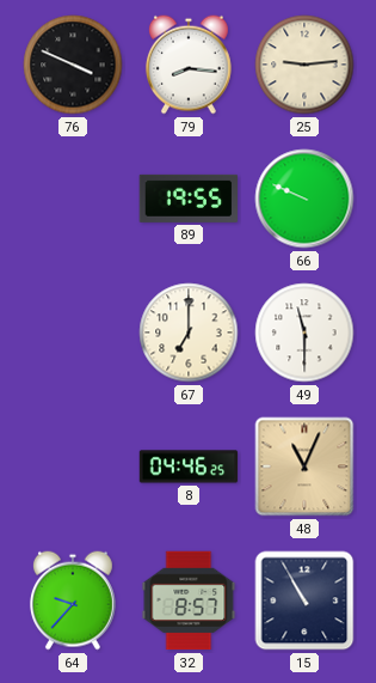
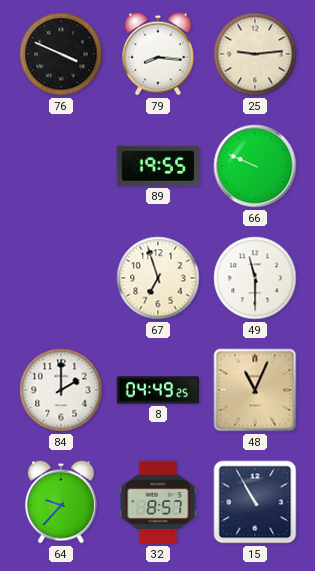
67: 7:00 -> 6:57 (158, 278)
84: none -> 2:00 (61, 390)
8: 04:46 -> 04:49 (158, 390)
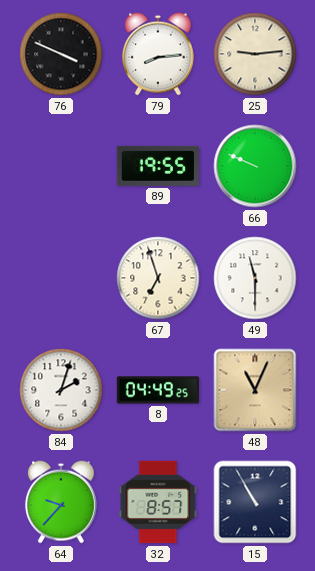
79: 8:16 -> 8:14 (158, 54)
84: 2:00 -> 2:03 (61, 390)
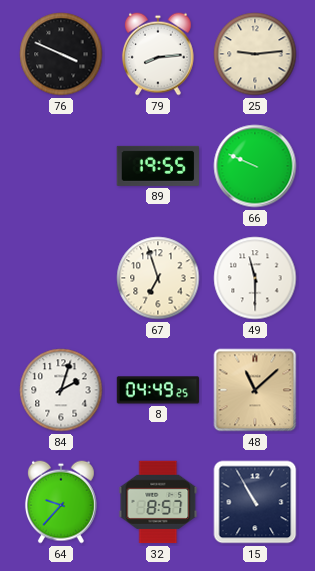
48: 11:04 -> 11:08 (255, 390)
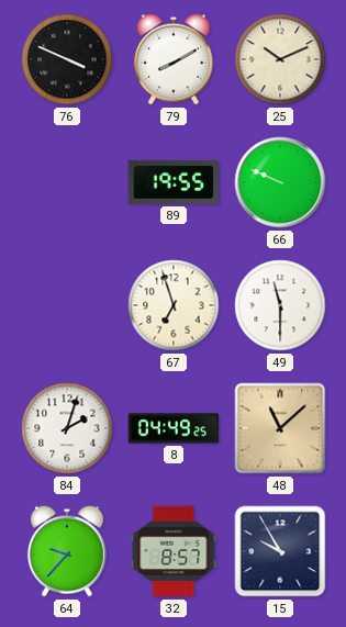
79: 8:14 -> 8:10 (174, 59)
25: 9:14 -> 10:11 (280, 59)
15: 10:55 -> 9:55 (280, 551)
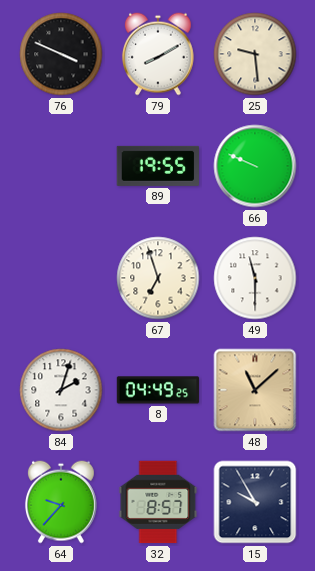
25: 10:11 -> 9:29 (255, 54)
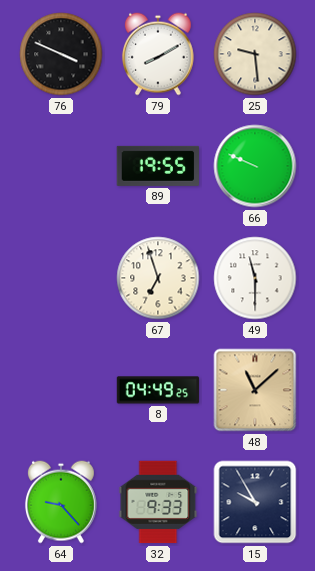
84: 2:03 -> none (61, 390)
64: 9:37 -> 9:23 (61, 502)
32: 8:57 -> 9:33 (158, 502)
